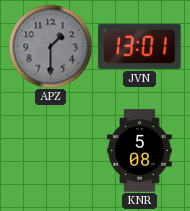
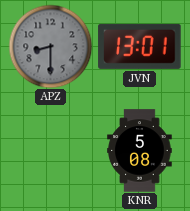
APZ: 1:30 -> 8:30 (50, 46)
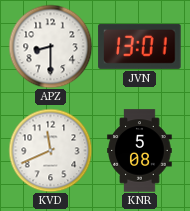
APZ dial: grey -> white (50, 46)
KVD: none -> 11:41 (50, 150)
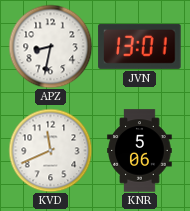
APZ: 8:30 -> 8:32 (50, 46)
KNR: 5:08 -> 5:06 (140, 151)
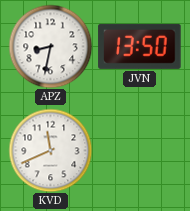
JVN: 13:01 -> 13:50 (140, 46)
KNR: 5:06 -> none (140, 151)
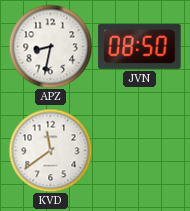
JVN: 13:50 -> 08:50 (140, 46)
KVD: 11:41 -> 11:39 (50, 150)
